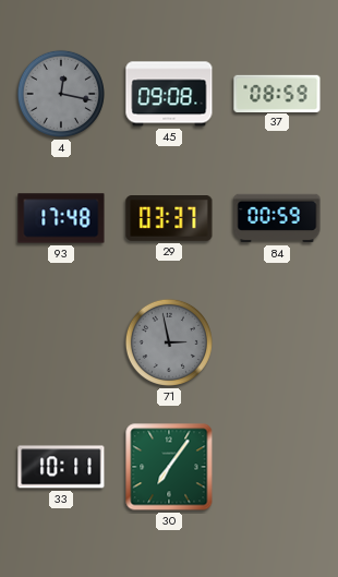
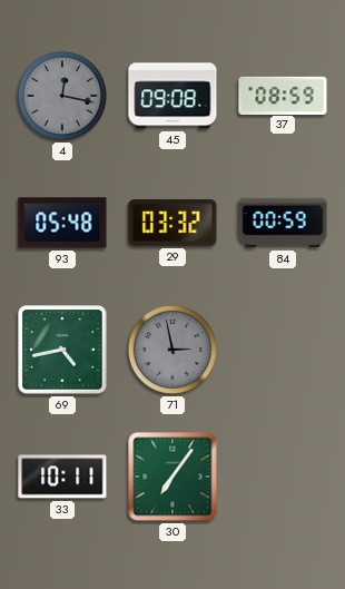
93: 17:48 -> 05:48 (62, 223)
29: 03:37 -> 03:32 (172, 224)
69: none -> 4:43 (62, 350)
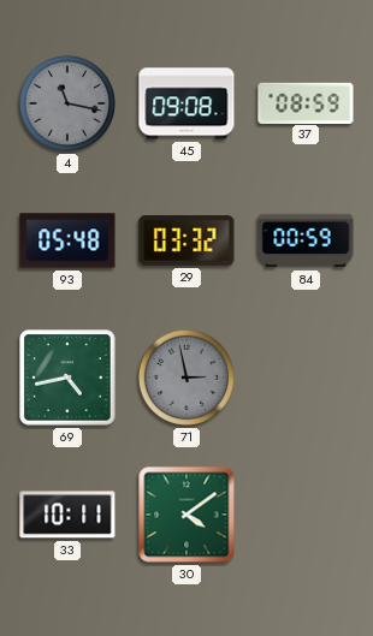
4: 12:17 -> 11:17 (67, 103)
30: 7:06 -> 4:09 (186, 515)
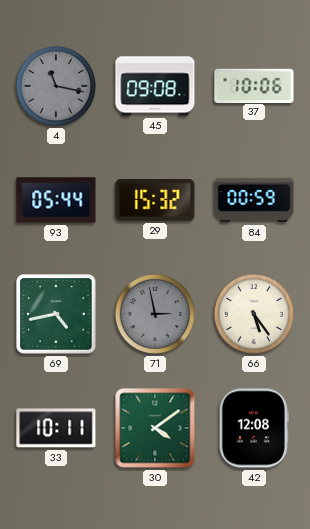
37: 08:59 -> 10:06 (254, 85)
93: 05:48 -> 05:44 (56, 200)
29: 03:32 -> 15:32 (155, 201)
66: none -> 5:24 (254, 314)
42: none -> 12:08 (254, 428)
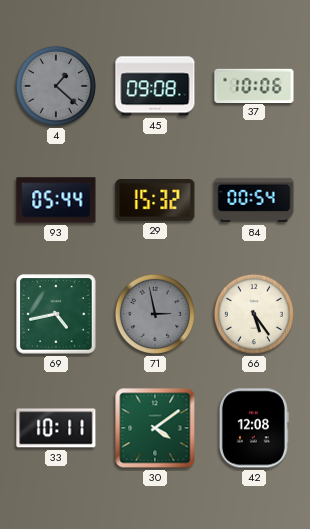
4: 11:17 -> 1:22 (56, 86)
84: 00:59 -> 00:54 (254, 200)
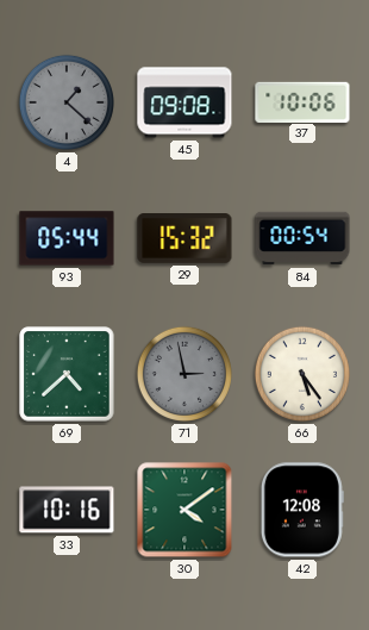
69: 4:43 -> 4:38 (67, 374)
33: 10:11 -> 10:16 (67, 510)
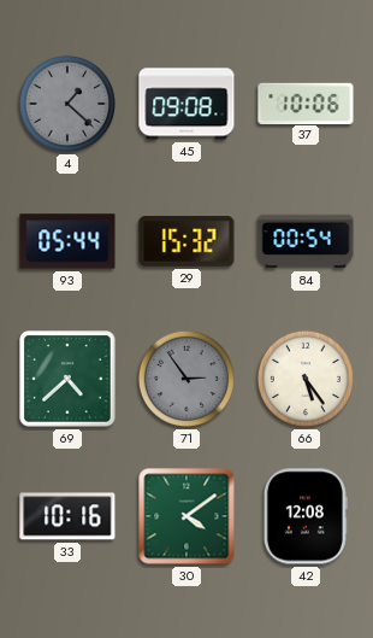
71: 2:58 -> 2:54 (186, 379)
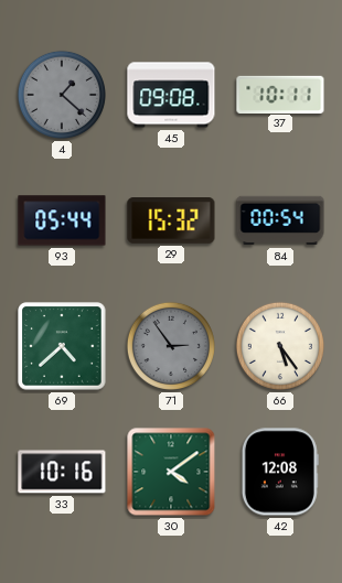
37: 10:06 -> 10:11 (280, 94)
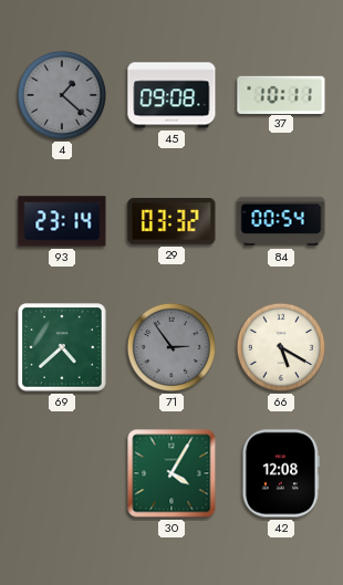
93: 05:44 -> 23:14 (62, 221)
29: 15:32 -> 03:32 (171, 222)
66: 5:24 -> 5:20 (281, 347)
33: 10:16 -> none (62, 472)
30: 4:09 -> 4:05 (171, 473)
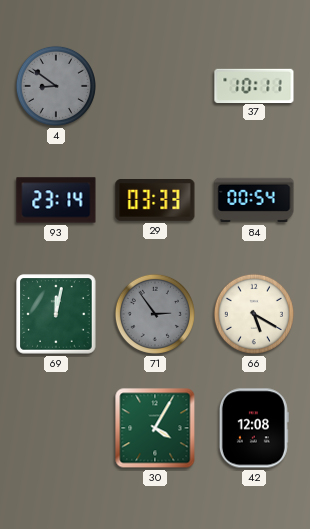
4: 1:22 -> 8:51 (56, 86)
45: 09:08 -> none (171, 95)
29: 03:32 -> 03:33 (155, 201)
69: 4:38 -> 12:02 (56, 314)
